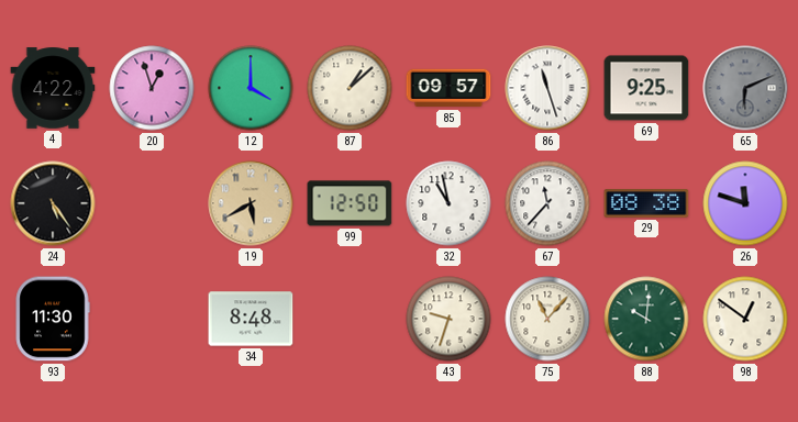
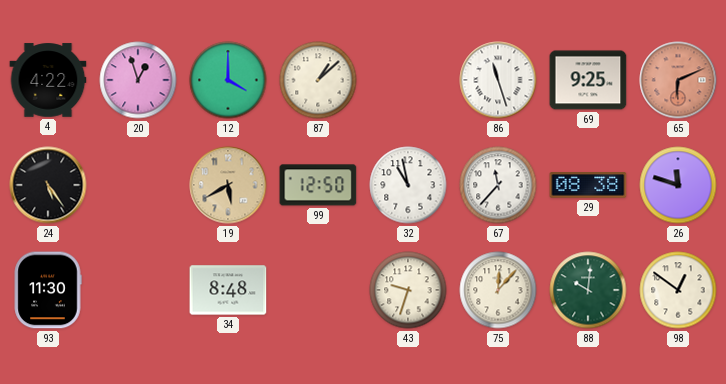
85: 09:57 -> none (448, 88)
65 dial: grey -> salmon (678, 80)
75: 11:07 -> 12:07 (498, 290)
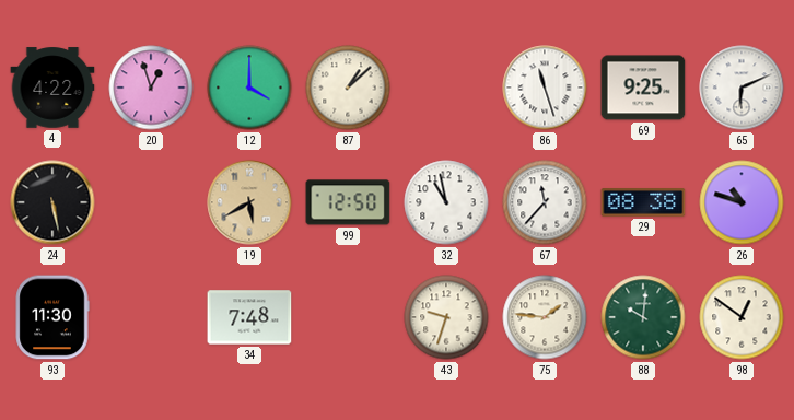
65 dial: salmon -> white (742, 87)
24: 5:24 -> 5:28 (52, 202)
26: 11:48 -> 10:48 (742, 202)
34: 8:48 -> 7:48 (249, 317)
75: 12:07 -> 1:46 (545, 317)
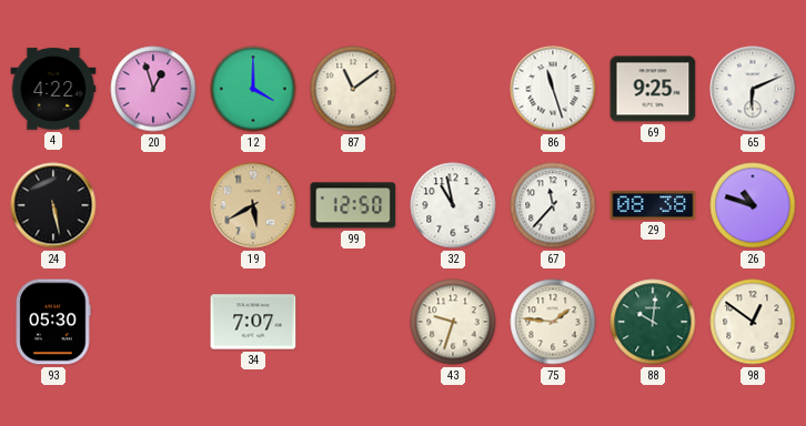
87: 1:08 -> 11:09 (353, 89)
93: 11:30 -> 05:30 (53, 322)
34: 7:48 -> 7:07 (253, 322)
